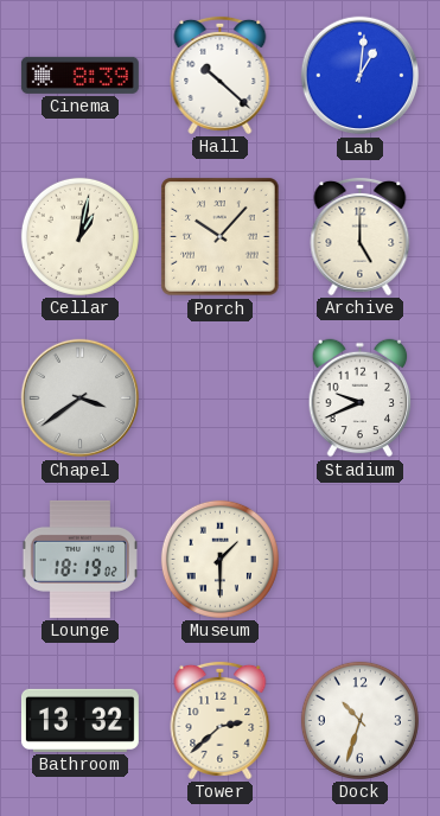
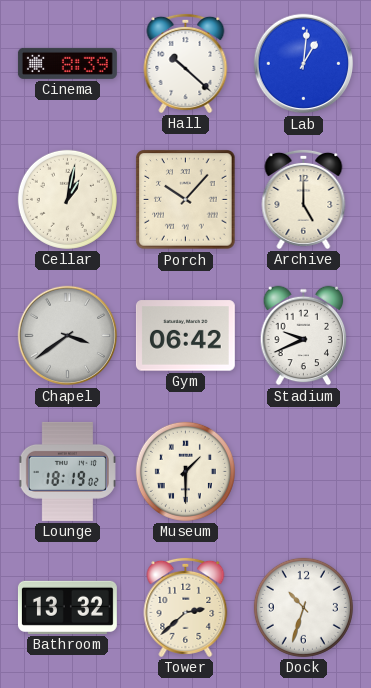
Gym: none -> 06:42 (185, 336)
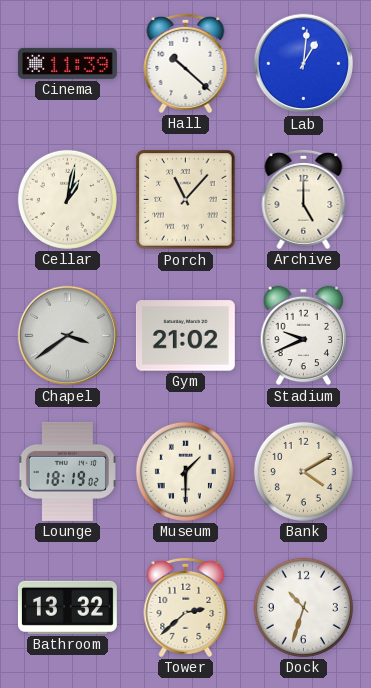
Cinema: 8:39 -> 11:39 (67, 63)
Porch: 10:07 -> 11:07 (186, 200)
Gym: 06:42 -> 21:02 (185, 336)
Bank: none -> 4:10 (303, 471)
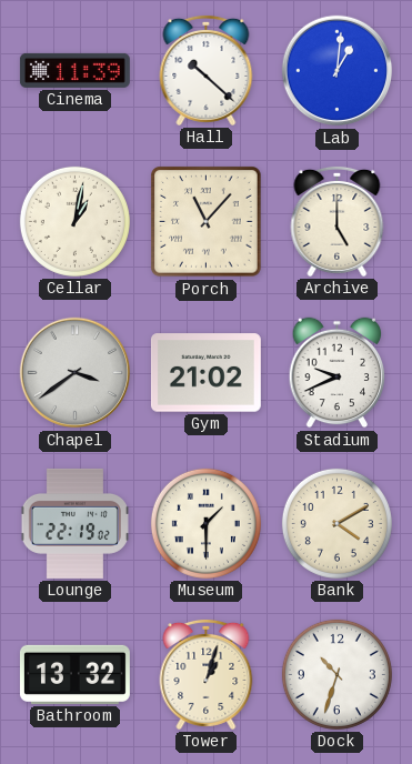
Lounge: 18:19 -> 22:19 (74, 523)
Tower: 2:38 -> 1:03 (207, 674)
